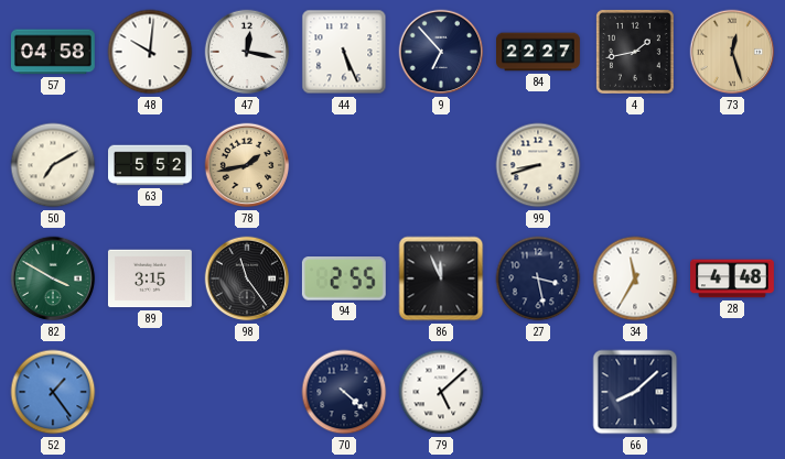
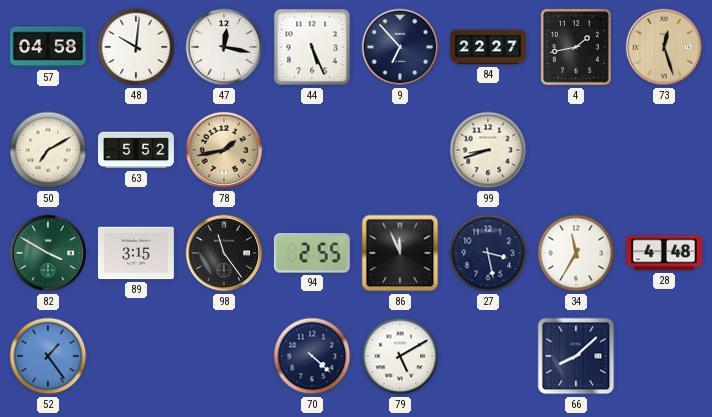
79: 5:08 -> 5:10 (400, 356)
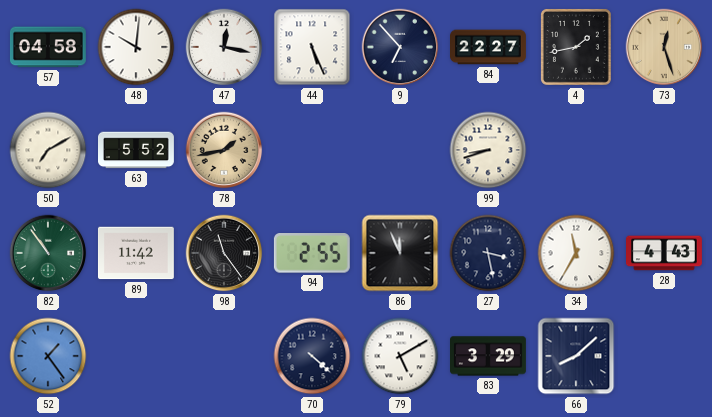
82: 3:50 -> 10:54 (48, 253)
89: 3:15 -> 11:42 (136, 253)
28: 4:48 -> 4:43 (665, 253)
83: none -> 3:29 (489, 356)
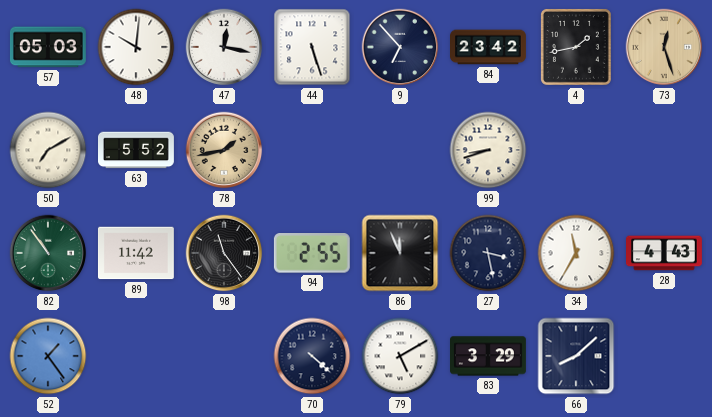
57: 04:58 -> 05:03 (48, 47)
44: 5:26 -> 5:27 (312, 47)
84: 22:27 -> 23:42 (489, 47)
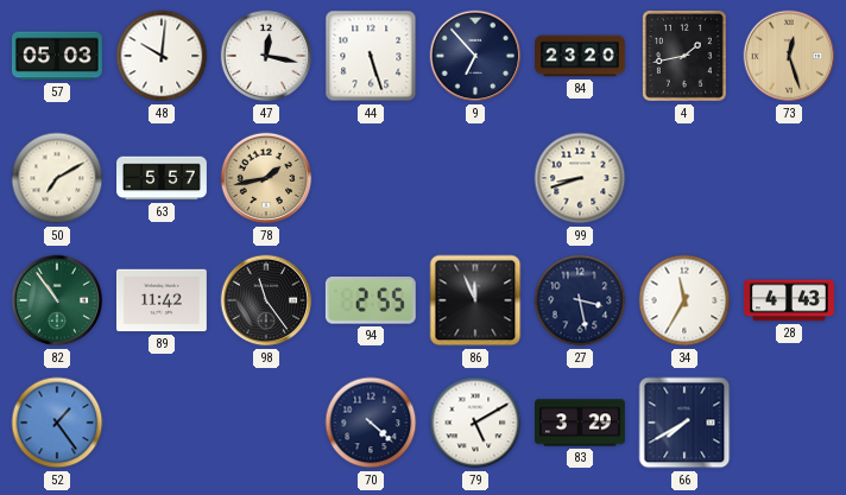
84: 23:42 -> 23:20 (581, 56)
63: 5:52 -> 5:57 (163, 178)
66: 8:08 -> 7:40 (684, 423)
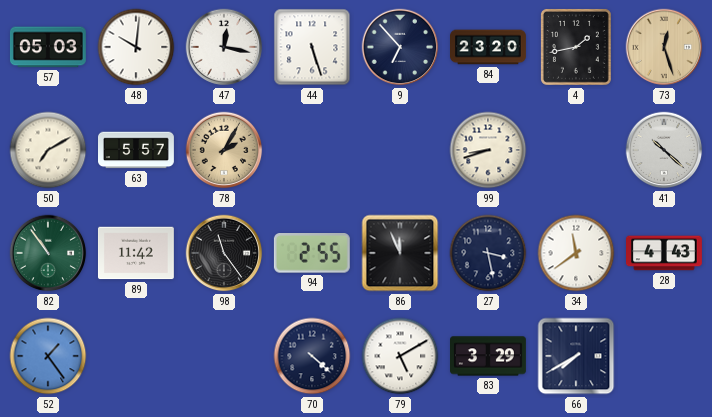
78: 1:43 -> 2:05 (224, 150)
41: none -> 10:22 (664, 150)
34: 11:35 -> 11:39 (576, 253)
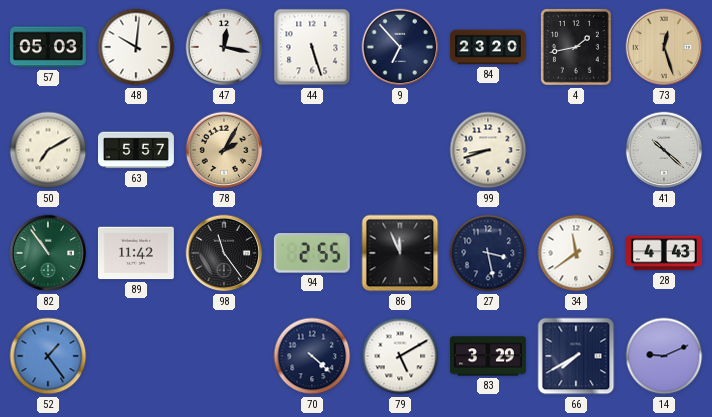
14: none -> 9:11 (664, 356)
